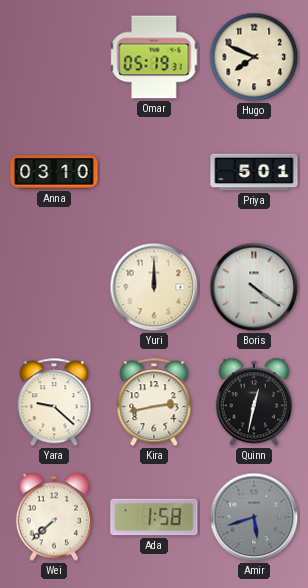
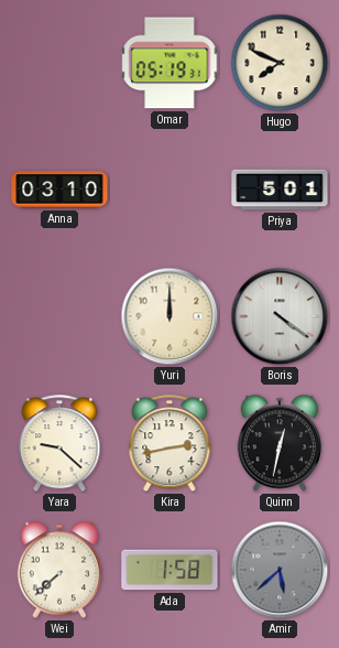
Amir: 5:42 -> 5:38 (280, 570)
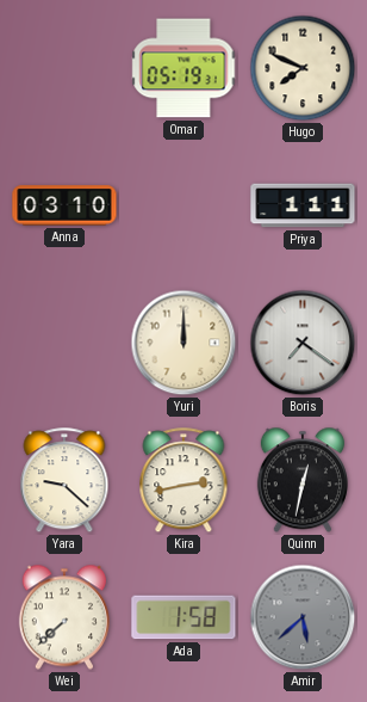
Priya: 5:01 -> 1:11 (303, 205)
Boris: 4:21 -> 7:21 (303, 343)
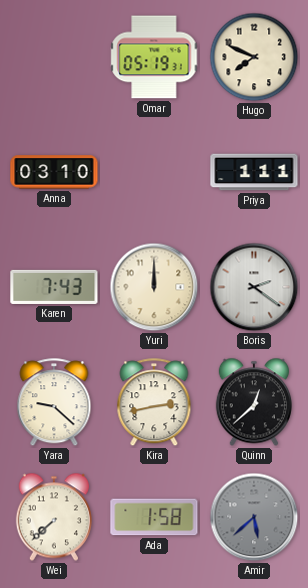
Karen: none -> 7:43 (54, 287)
Boris: 7:21 -> 2:21 (254, 287)
Quinn: 12:32 -> 12:38 (254, 402)
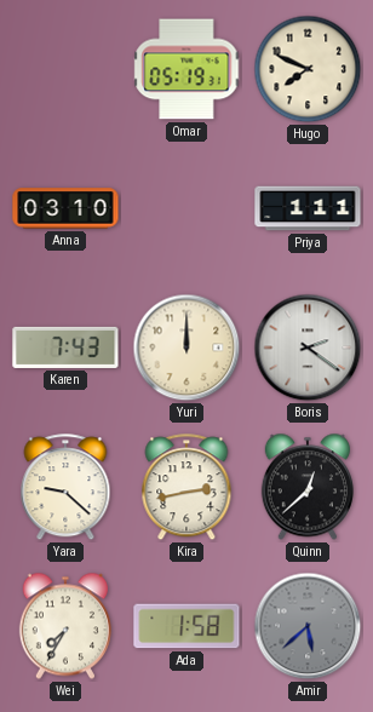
Wei: 7:38 -> 7:35 (65, 626)
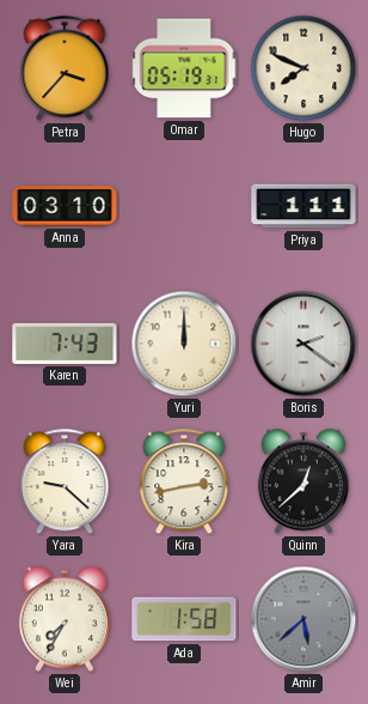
Petra: none -> 3:37 (65, 69)
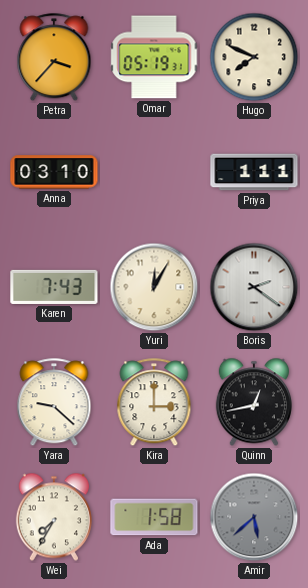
Yuri: 12:00 -> 12:05 (154, 287)
Kira: 2:43 -> 3:00 (154, 403)
Quinn: 12:38 -> 12:43 (254, 402)
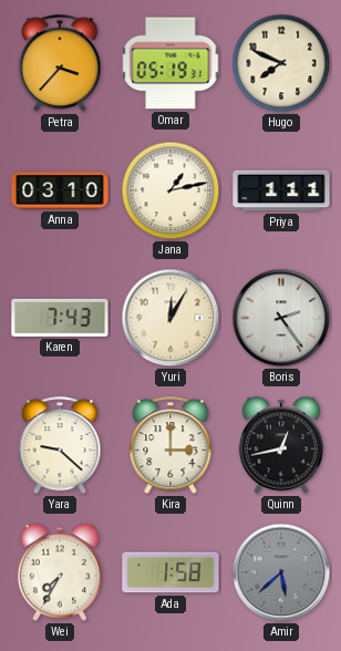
Jana: none -> 1:13 (170, 190)
Boris: 2:21 -> 2:24 (281, 318)
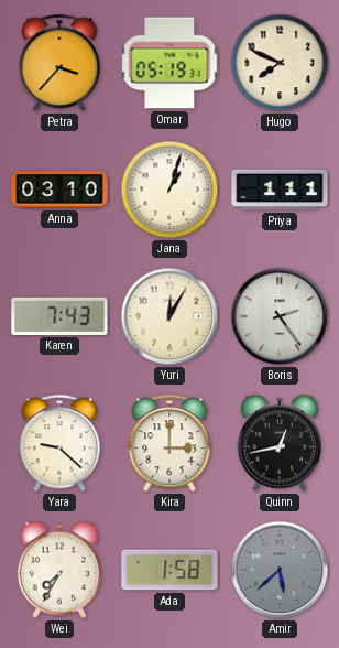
Jana: 1:13 -> 1:03 (169, 190)
